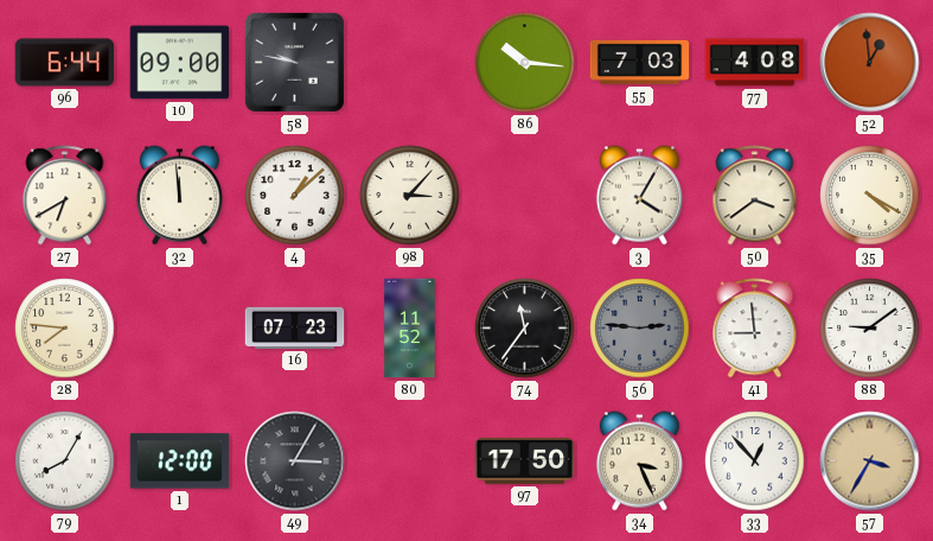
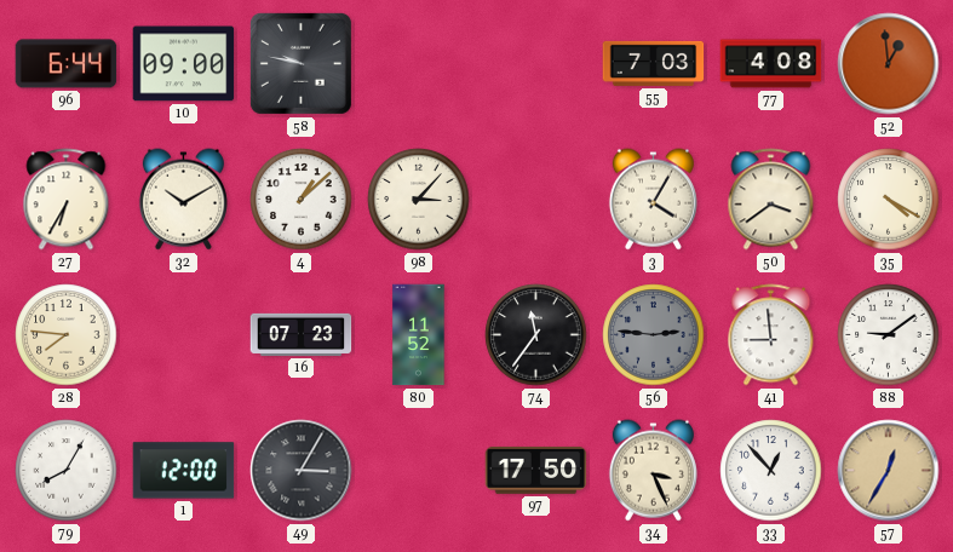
86: 10:16 -> none (525, 63)
27: 6:40 -> 6:35 (67, 200)
32: 11:59 -> 10:10 (183, 200)
57: 3:35 -> 12:35 (889, 471)
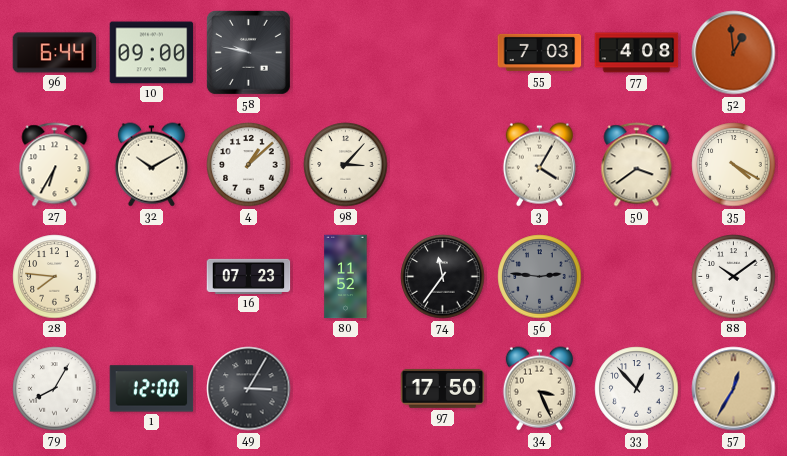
41: 8:59 -> none (771, 335)
88: 9:09 -> 10:09 (734, 277)
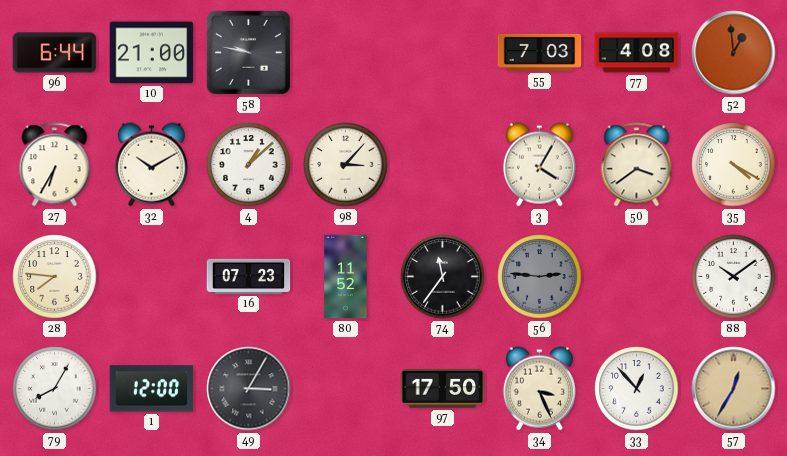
10: 09:00 -> 21:00 (152, 53)
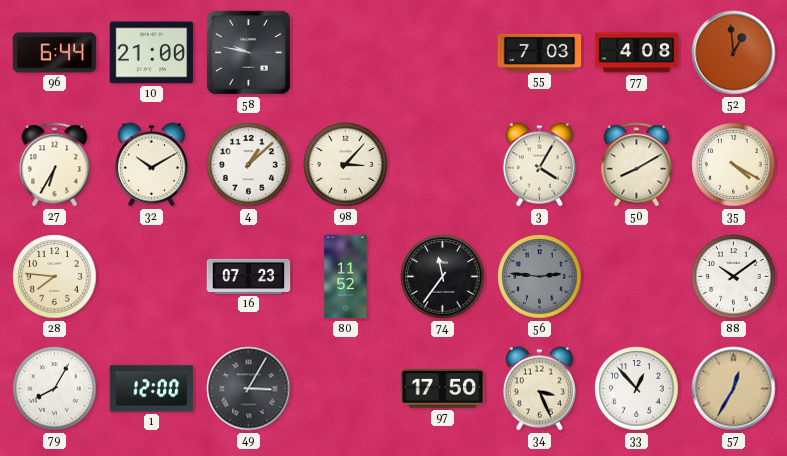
50: 3:39 -> 8:10 (637, 165)
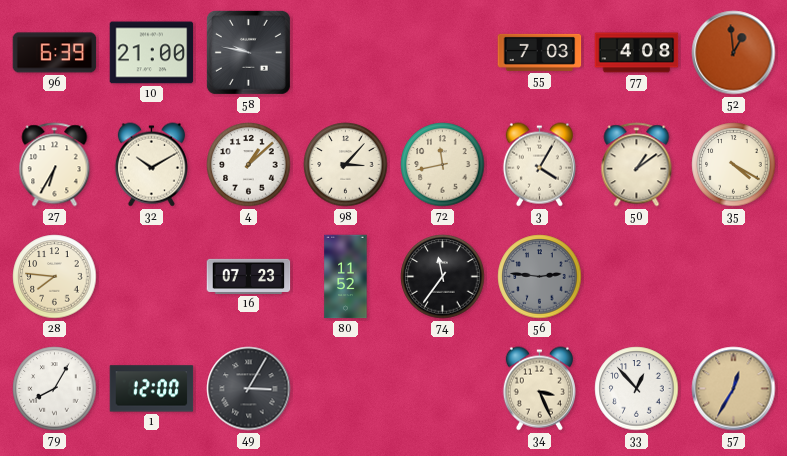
96: 6:44 -> 6:39 (55, 53)
72: none -> 11:43 (443, 165)
50: 8:10 -> 1:09 (637, 165)
88: 10:09 -> none (734, 277)
97: 17:50 -> none (443, 388)
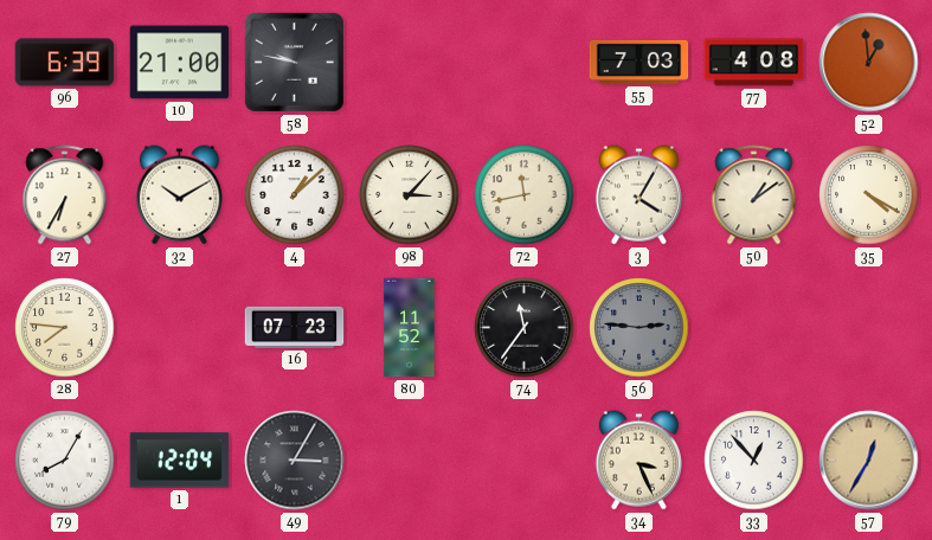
1: 12:00 -> 12:04 (180, 461)
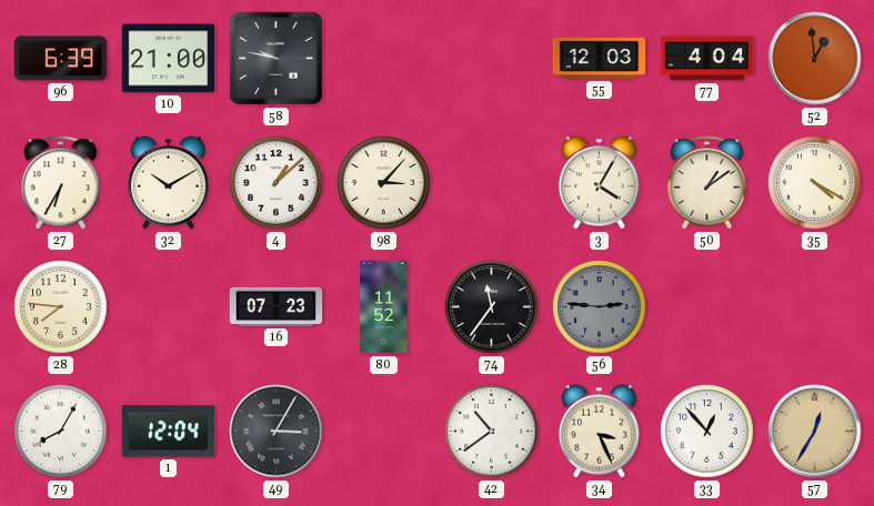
55: 7:03 -> 12:03 (600, 58)
77: 4:08 -> 4:04 (707, 59)
72: 11:43 -> none (525, 195)
42: none -> 10:39 (492, 432)
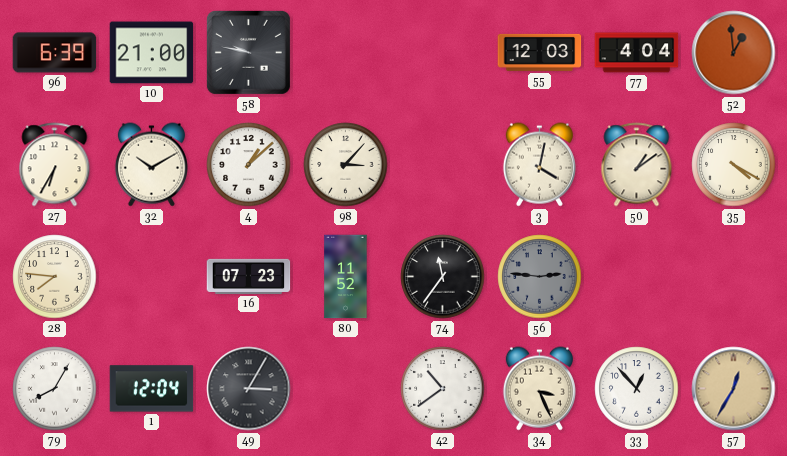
3: 4:05 -> 4:02 (539, 165)
